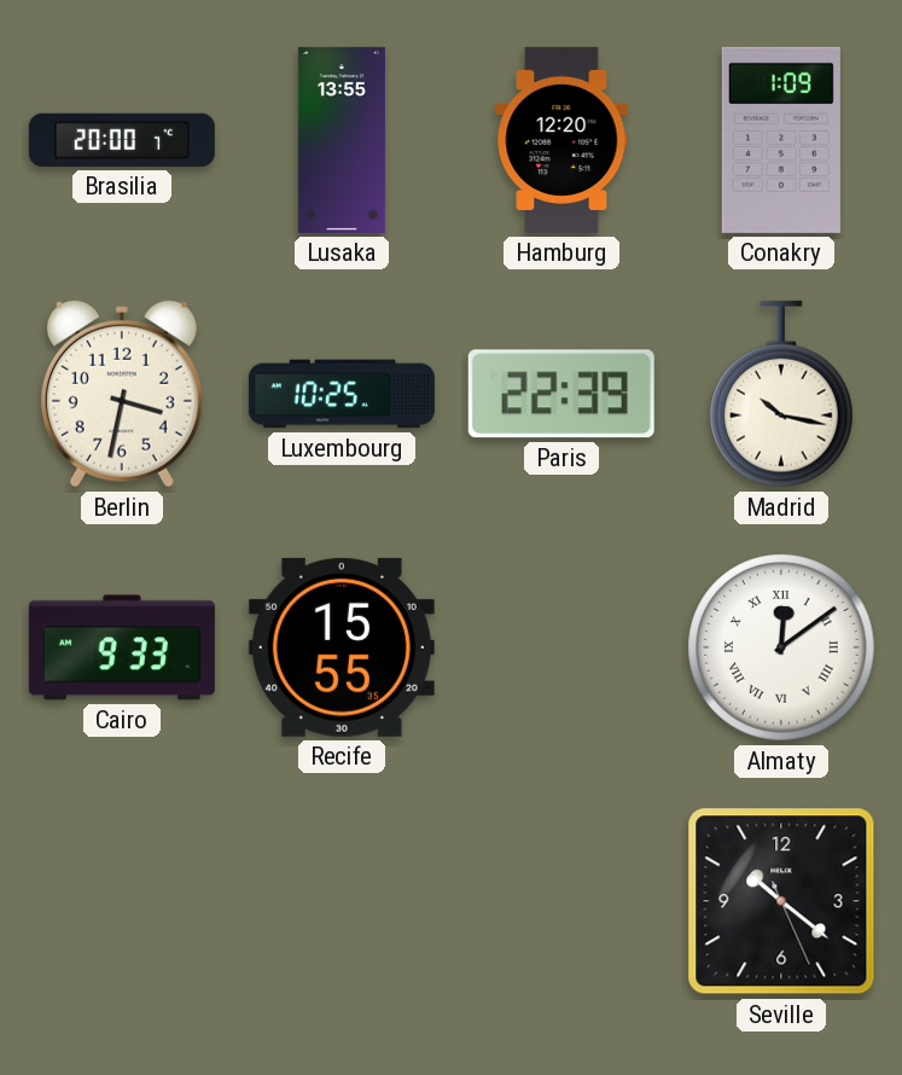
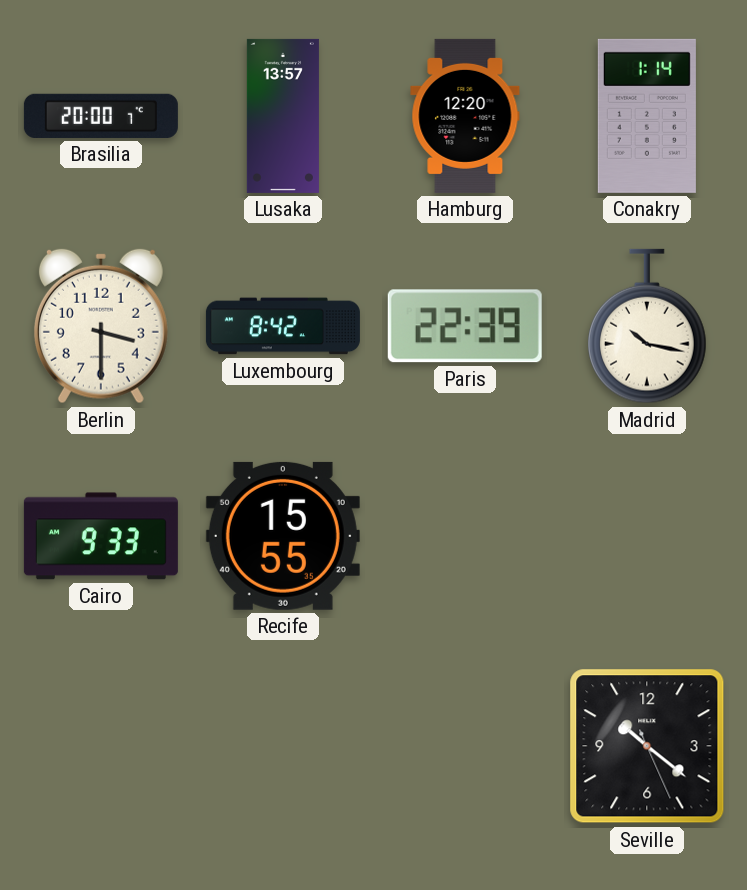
Lusaka: 13:55 -> 13:57 (283, 116)
Conakry: 1:09 -> 1:14 (647, 116)
Berlin: 3:32 -> 3:30 (101, 326)
Luxembourg: 10:25 -> 8:42 (283, 326)
Almaty: 12:09 -> none (781, 647)
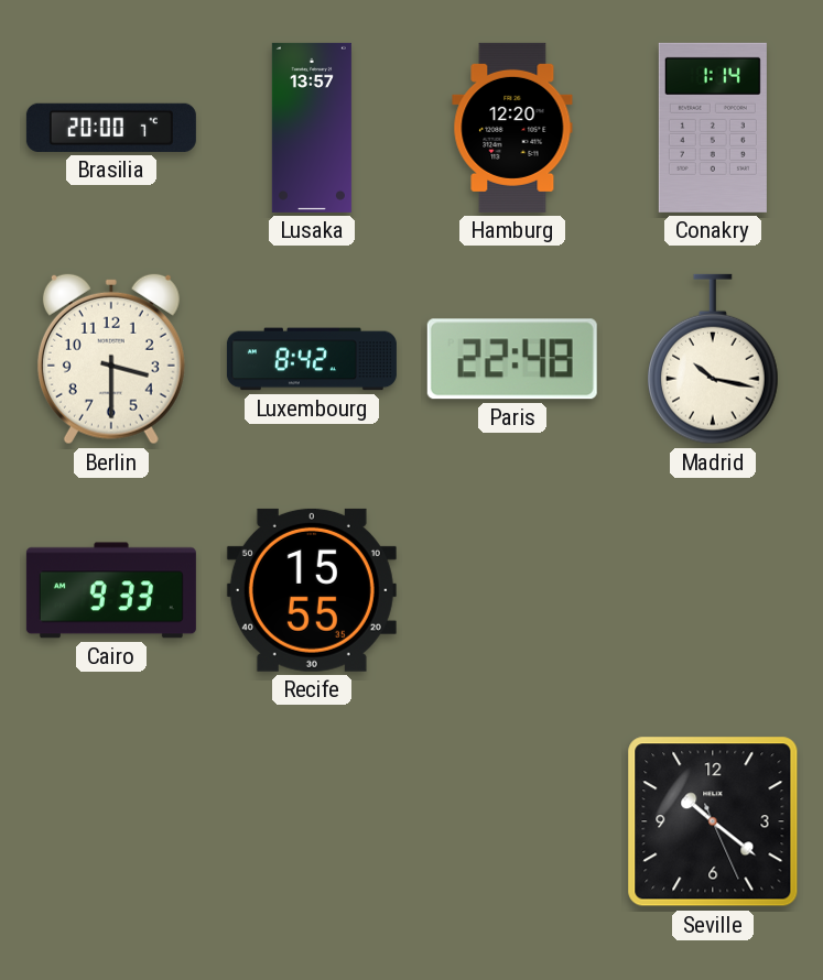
Paris: 22:39 -> 22:48 (512, 359)
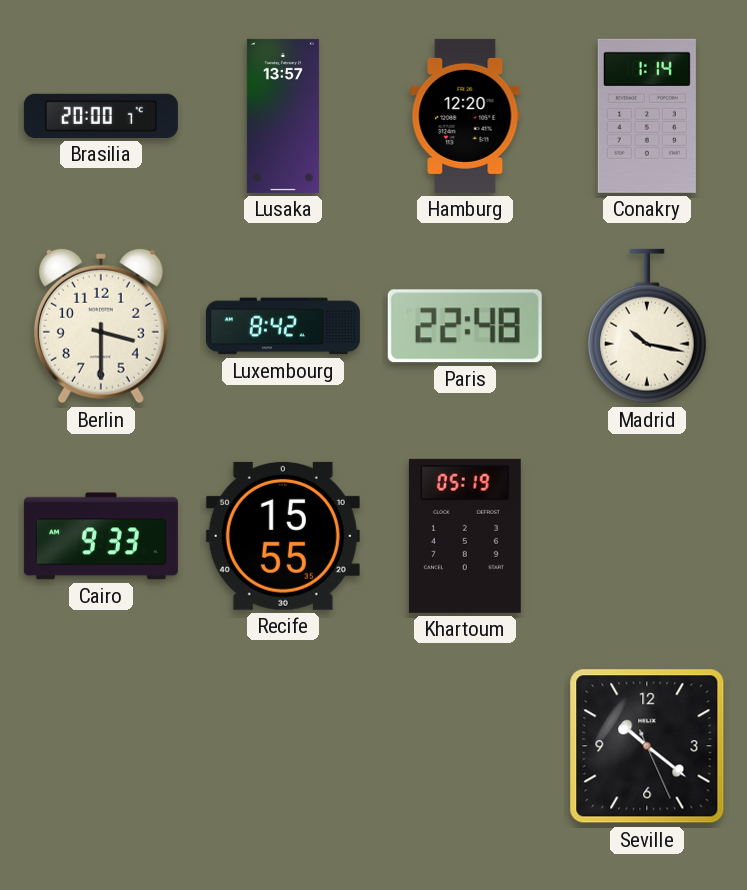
Khartoum: none -> 05:19 (465, 536)
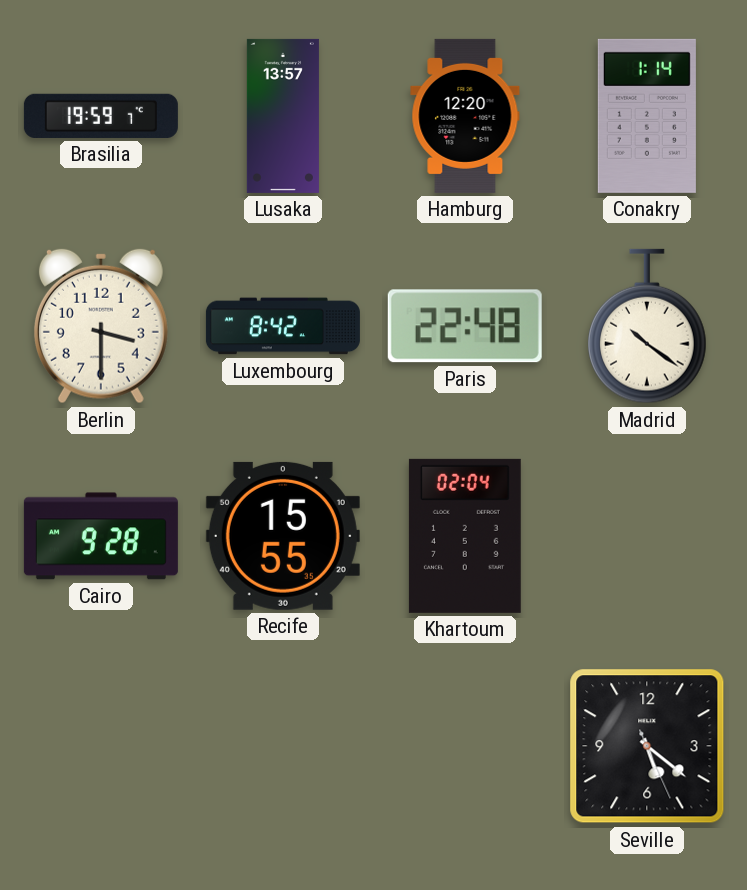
Brasilia: 20:00 -> 19:59 (101, 116)
Madrid: 10:17 -> 10:21 (648, 326)
Cairo: 9:33 -> 9:28 (101, 536)
Khartoum: 05:19 -> 02:04 (465, 536)
Seville: 10:21 -> 5:21 (647, 746)
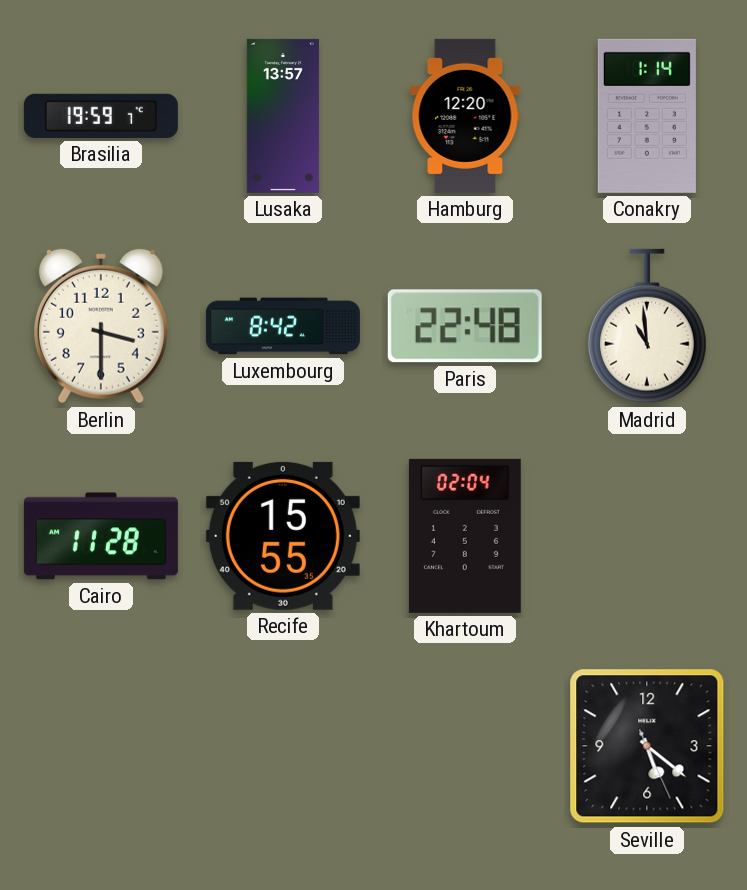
Madrid: 10:21 -> 10:59 (648, 326)
Cairo: 9:28 -> 11:28 (101, 536)
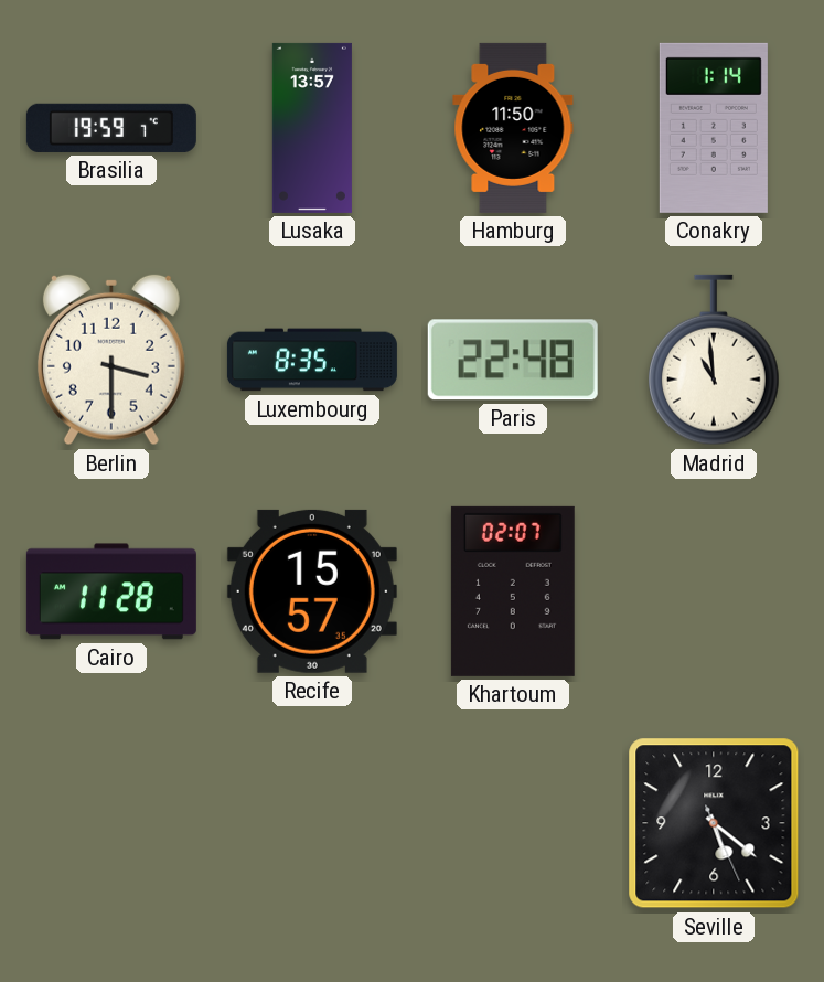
Hamburg: 12:20 -> 11:50 (513, 128)
Luxembourg: 8:42 -> 8:35 (312, 360)
Recife: 15:55 -> 15:57 (312, 591)
Khartoum: 02:04 -> 02:07 (513, 591)
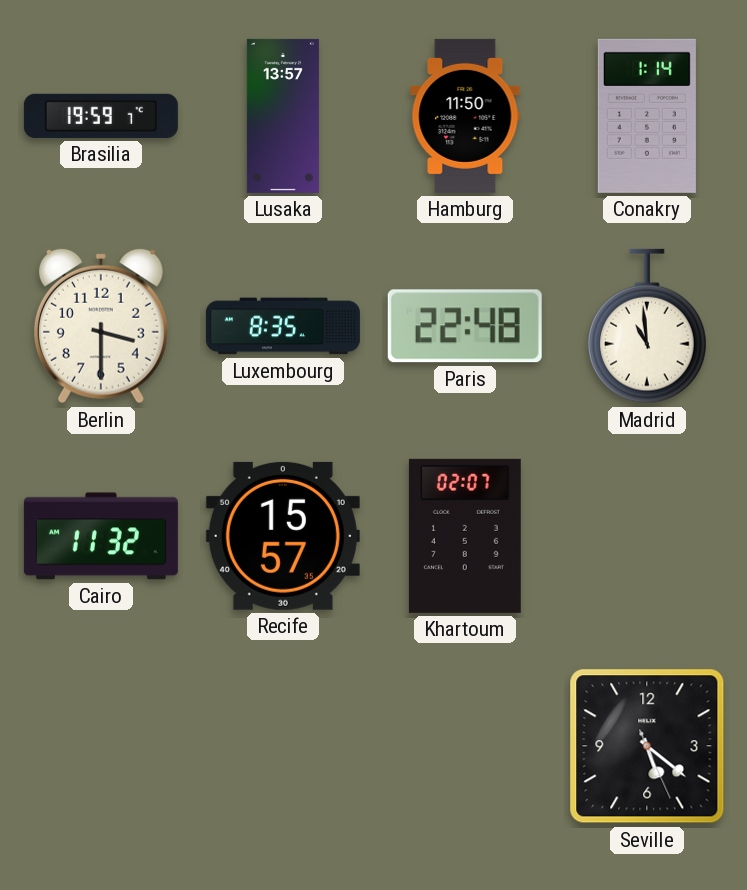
Cairo: 11:28 -> 11:32 (101, 536)
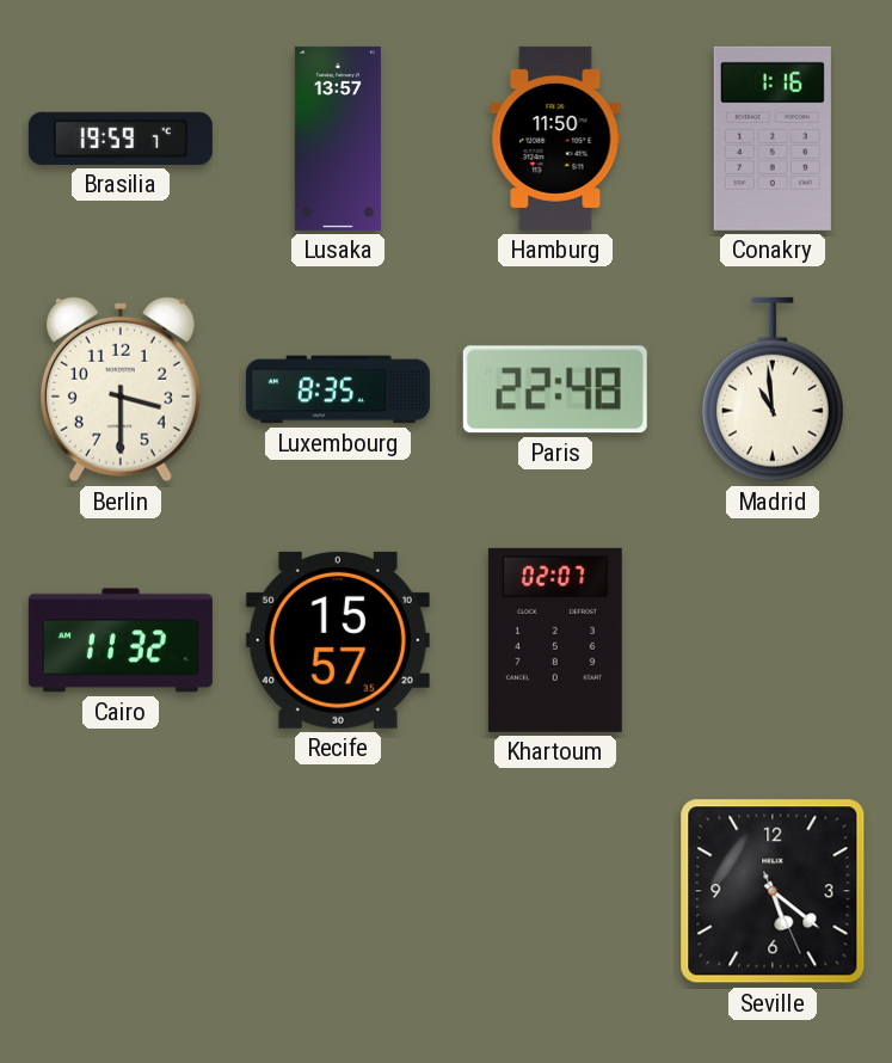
Conakry: 1:14 -> 1:16 (773, 139)
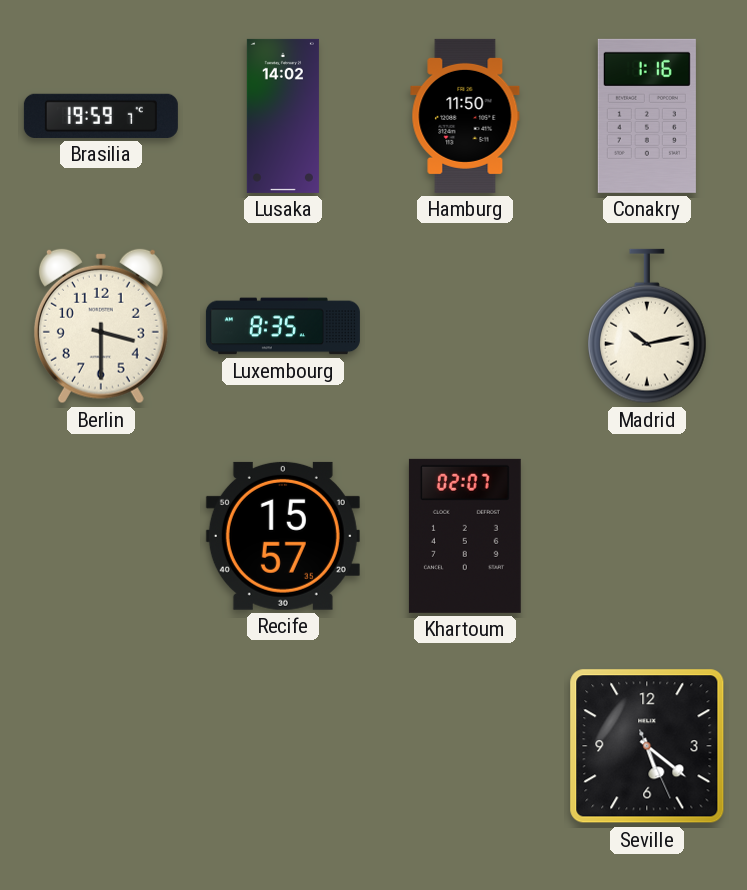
Lusaka: 13:57 -> 14:02 (283, 116)
Paris: 22:48 -> none (555, 389)
Madrid: 10:59 -> 10:13 (648, 326)
Cairo: 11:32 -> none (121, 640)
